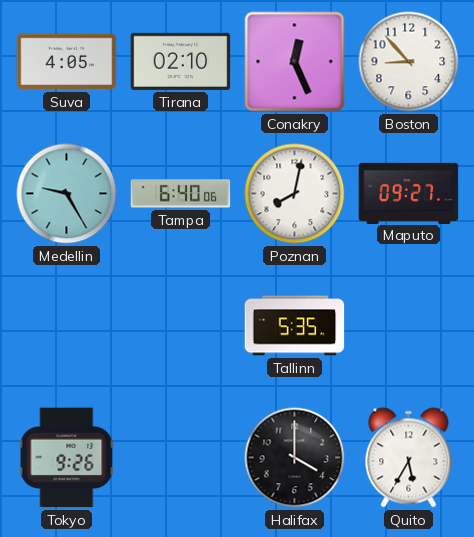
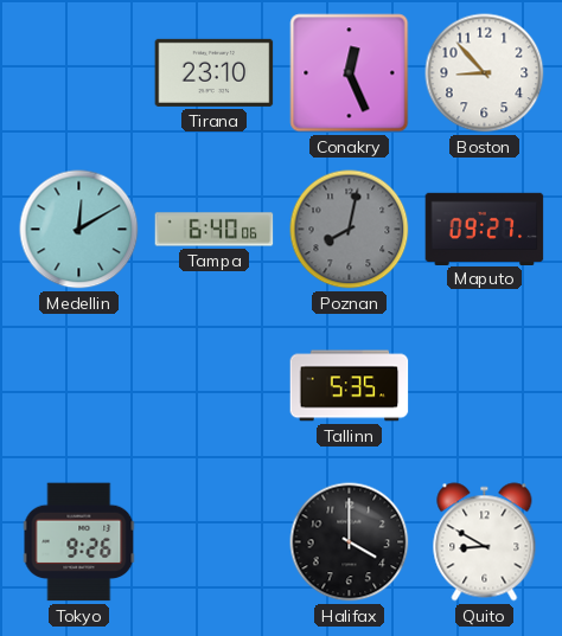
Suva: 4:05 -> none (67, 62)
Tirana: 02:10 -> 23:10 (215, 72)
Medellin: 9:25 -> 12:10 (79, 230)
Poznan dial: white -> grey (350, 230)
Quito: 5:35 -> 8:50 (485, 542)
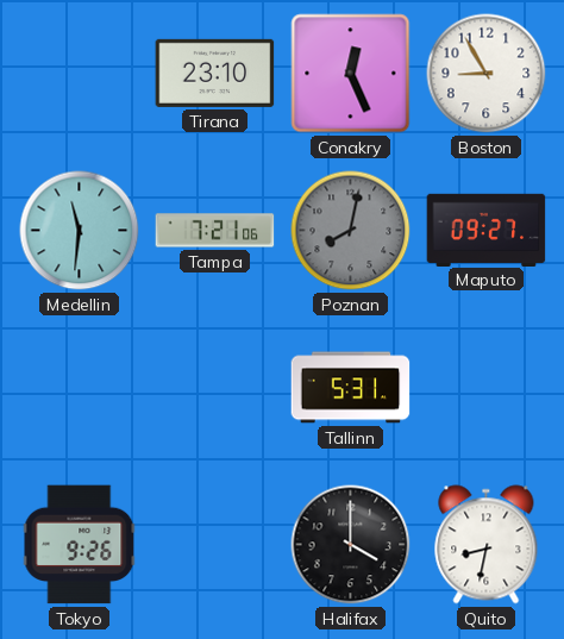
Boston: 8:53 -> 8:55 (487, 74)
Medellin: 12:10 -> 11:31 (80, 231)
Tampa: 6:40 -> 7:21 (215, 231)
Tallinn: 5:35 -> 5:31 (351, 388)
Quito: 8:50 -> 8:32 (487, 545)
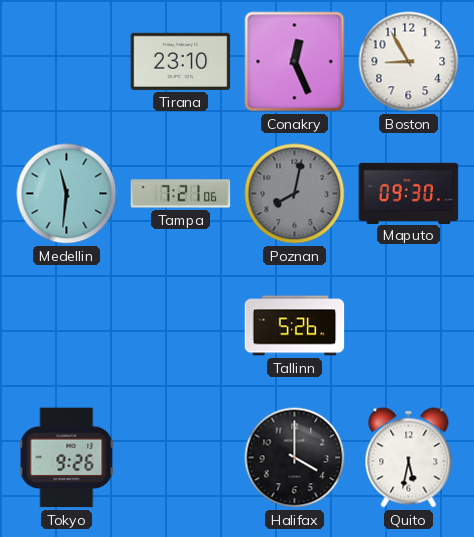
Maputo: 09:27 -> 09:30 (409, 193)
Tallinn: 5:31 -> 5:26 (295, 326)
Quito: 8:32 -> 5:32 (409, 458)
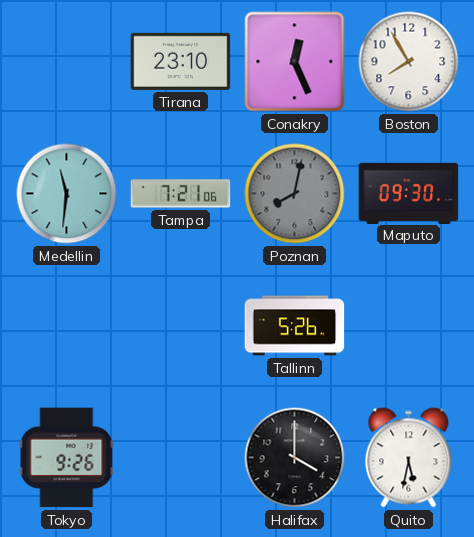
Boston: 8:55 -> 7:55 (409, 62)
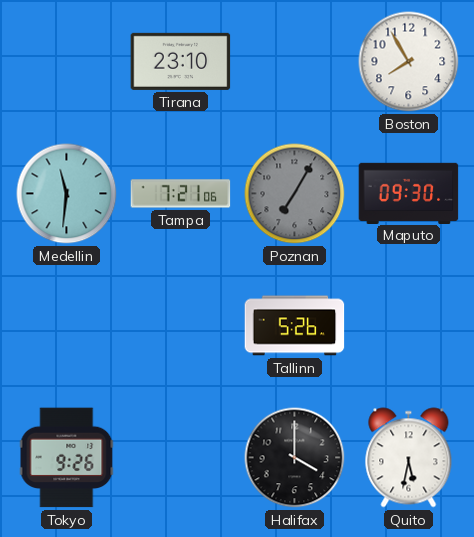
Conakry: 12:26 -> none (295, 62)
Poznan: 8:02 -> 7:05 (295, 194)
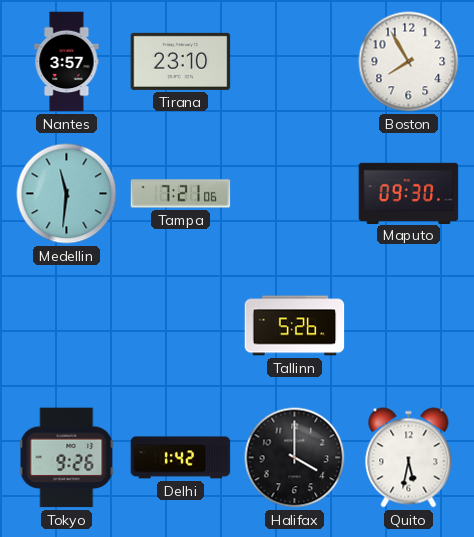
Nantes: none -> 3:57 (67, 62)
Poznan: 7:05 -> none (295, 194)
Delhi: none -> 1:42 (181, 458)
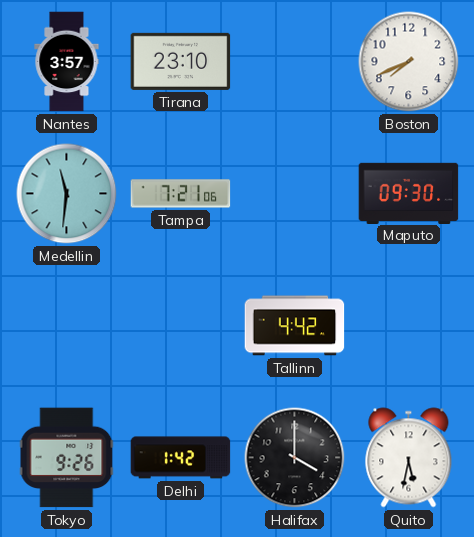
Boston: 7:55 -> 7:41 (409, 62)
Tallinn: 5:26 -> 4:42 (295, 326)
